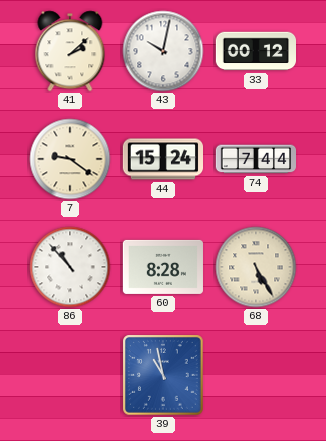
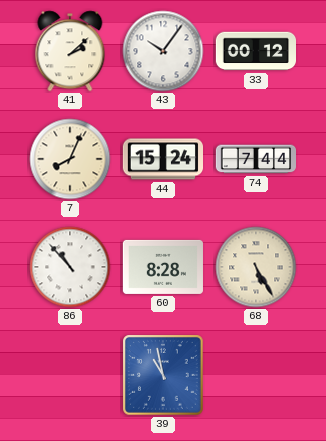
43: 10:02 -> 10:06 (163, 51)
7: 9:21 -> 8:04 (70, 159)
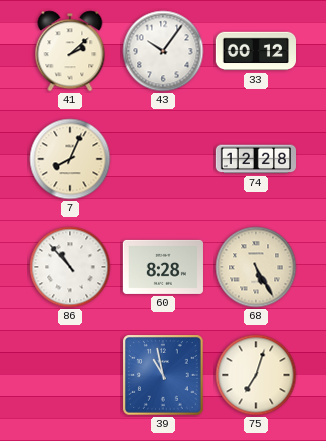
44: 15:24 -> none (162, 159)
74: 7:44 -> 12:28 (255, 159)
75: none -> 7:03 (256, 375)
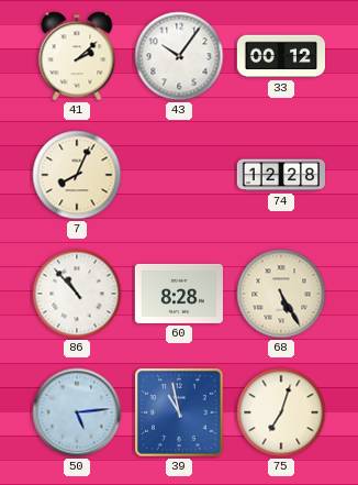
50: none -> 5:14 (77, 412)
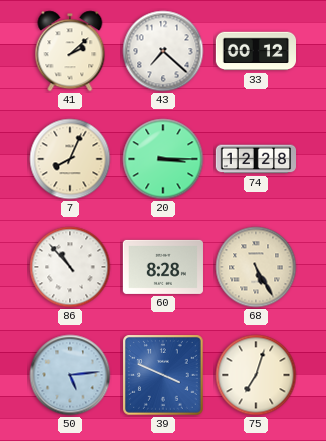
43: 10:06 -> 7:22 (163, 51)
20: none -> 3:15 (163, 159)
39: 10:58 -> 3:49 (164, 376)
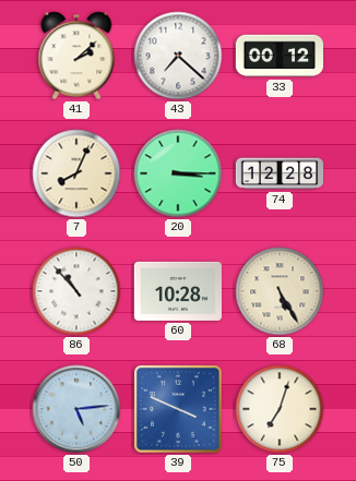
60: 8:28 -> 10:28 (178, 291)
